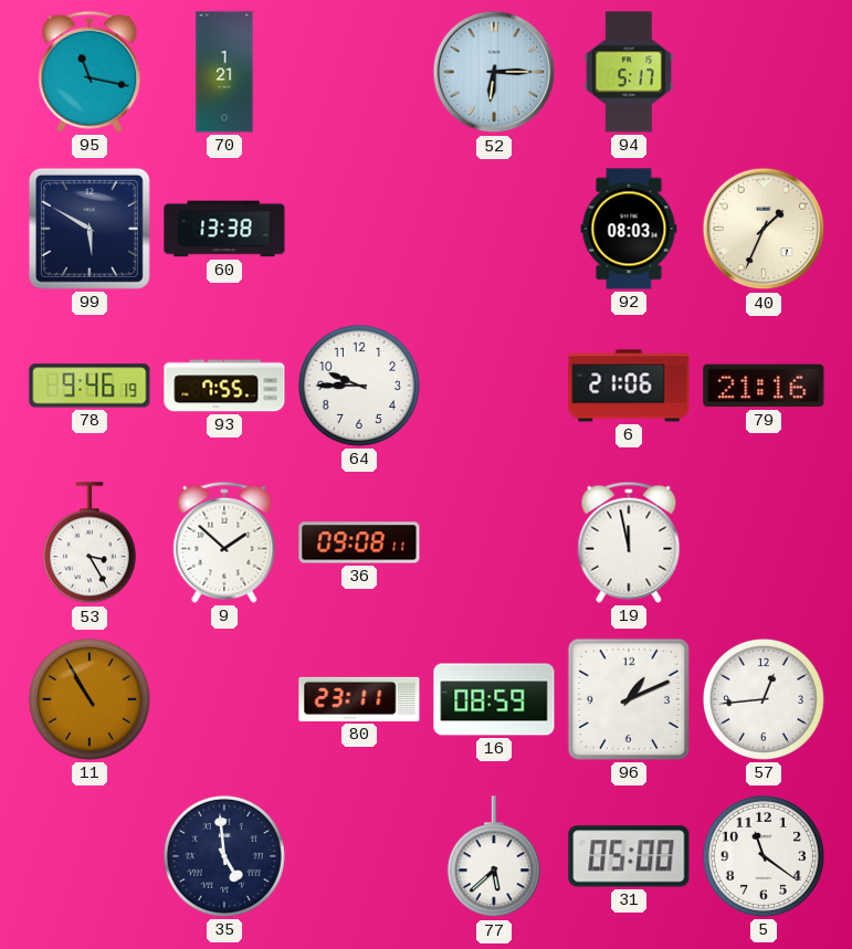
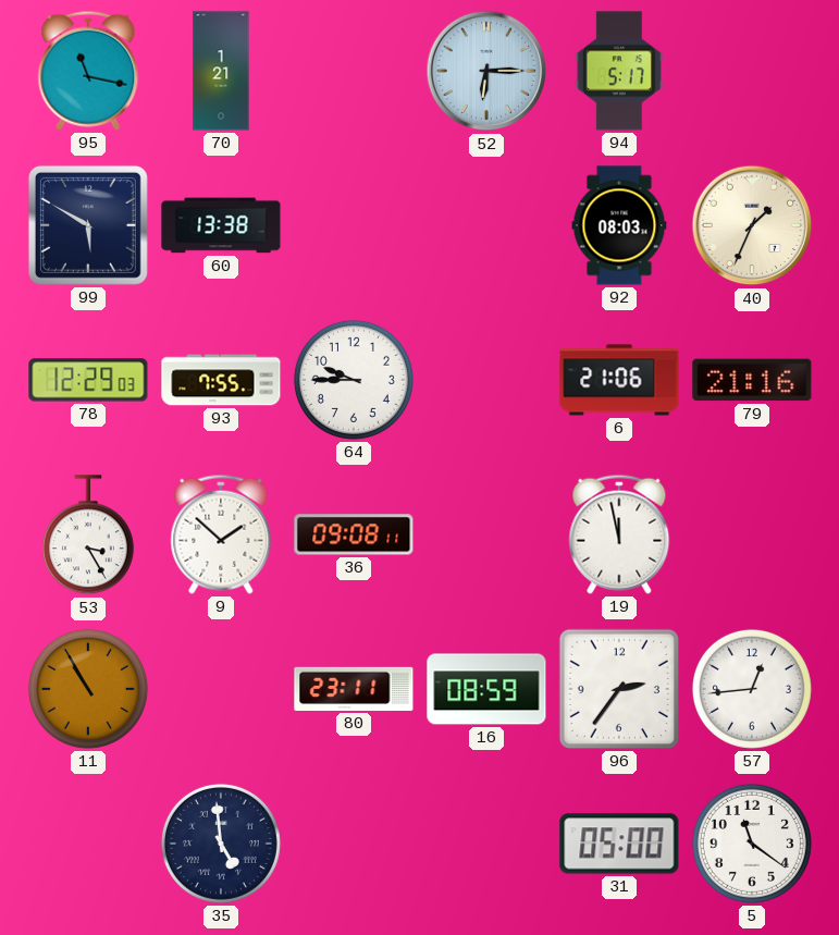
78: 9:46 -> 12:29 (88, 380)
96: 1:11 -> 2:36 (619, 689)
77: 5:38 -> none (494, 857)
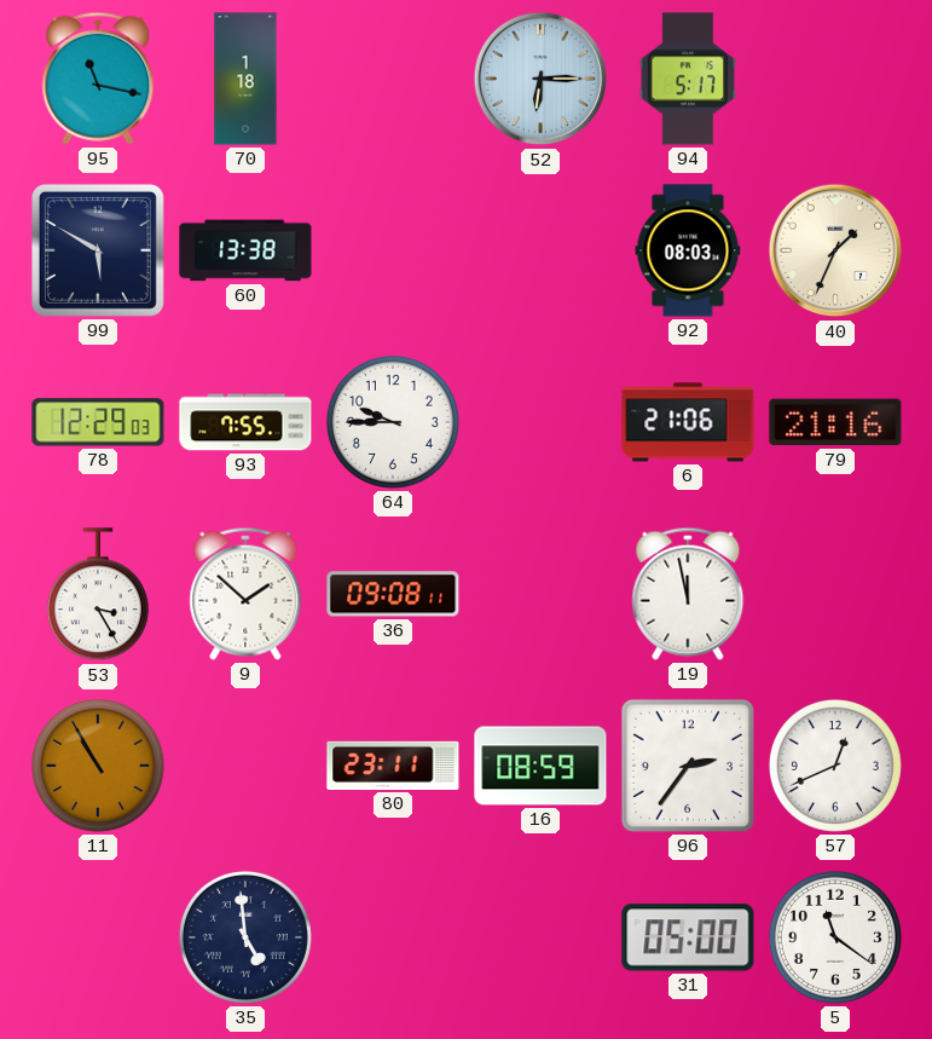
70: 1:21 -> 1:18 (245, 79)
57: 12:44 -> 12:41 (835, 766)
